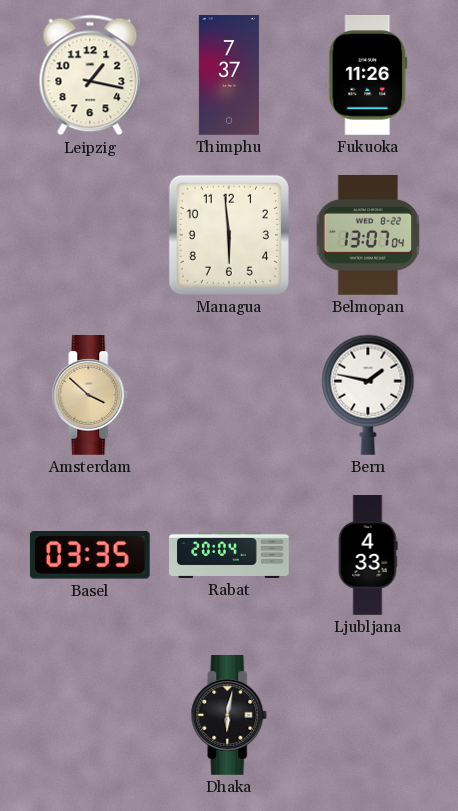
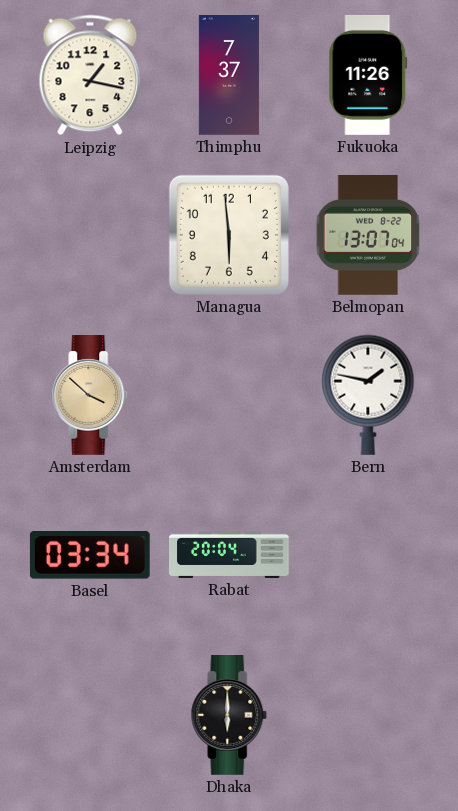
Basel: 03:35 -> 03:34 (90, 556)
Ljubljana: 4:33 -> none (368, 556)
Dhaka: 6:02 -> 6:00 (229, 716)
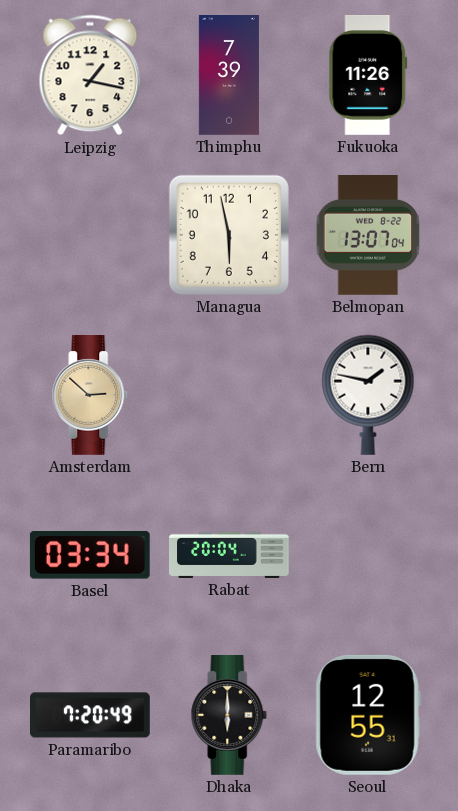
Thimphu: 7:37 -> 7:39 (229, 76)
Managua: 5:59 -> 5:58 (229, 235)
Amsterdam: 3:52 -> 2:52 (90, 396)
Paramaribo: none -> 7:20 (91, 715)
Seoul: none -> 12:55 (368, 715)
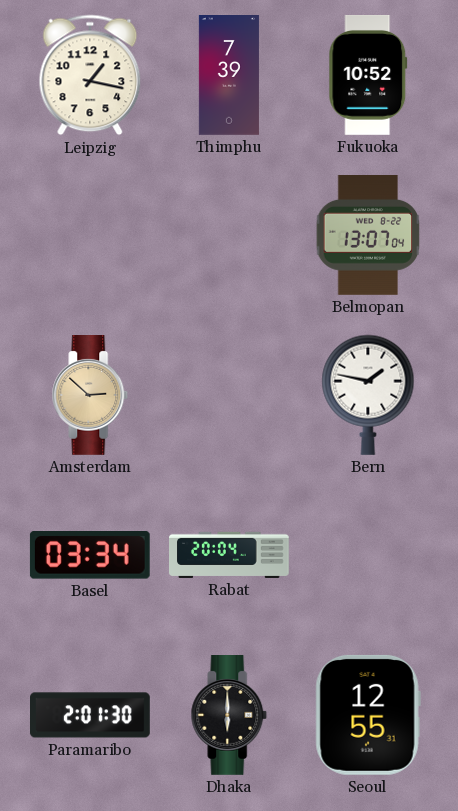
Fukuoka: 11:26 -> 10:52 (368, 76)
Managua: 5:58 -> none (229, 235)
Paramaribo: 7:20 -> 2:01 (91, 715)
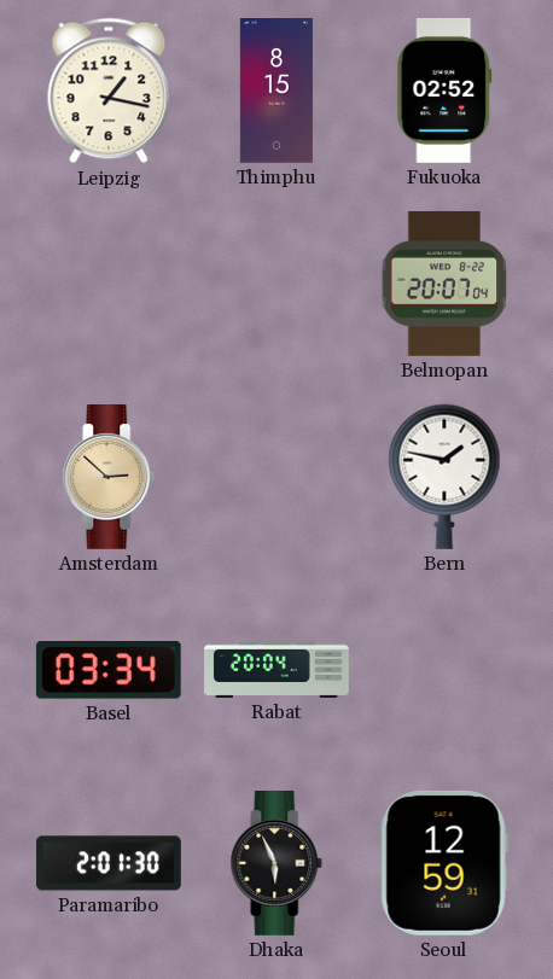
Thimphu: 7:39 -> 8:15 (276, 92)
Fukuoka: 10:52 -> 02:52 (444, 92)
Belmopan: 13:07 -> 20:07 (444, 285)
Dhaka: 6:00 -> 5:56 (276, 864)
Seoul: 12:55 -> 12:59 (444, 863)
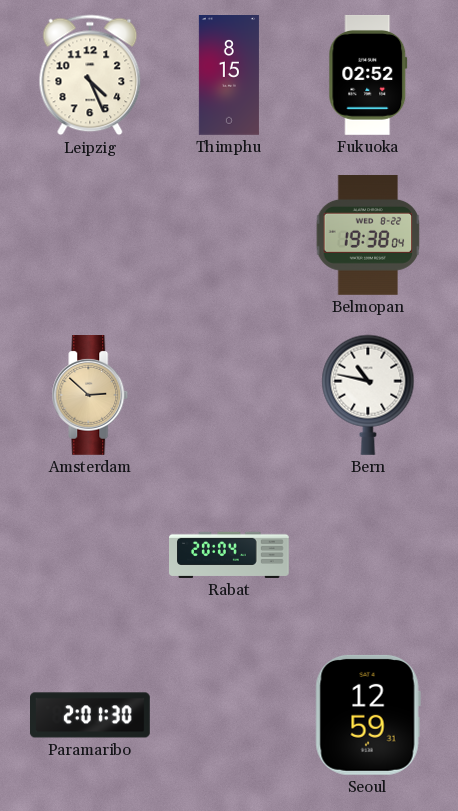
Leipzig: 1:17 -> 4:26 (90, 75)
Belmopan: 20:07 -> 19:38 (368, 236)
Bern: 1:47 -> 10:47 (368, 395)
Basel: 03:34 -> none (109, 671)
Dhaka: 5:56 -> none (276, 864)
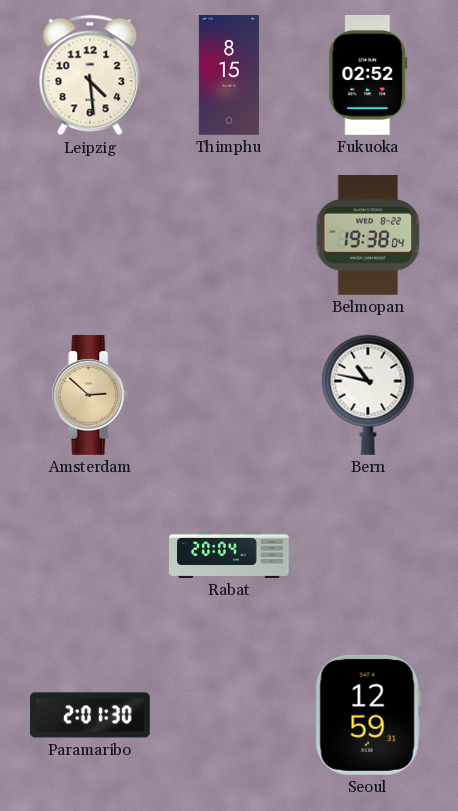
Leipzig: 4:26 -> 4:29 (90, 75)
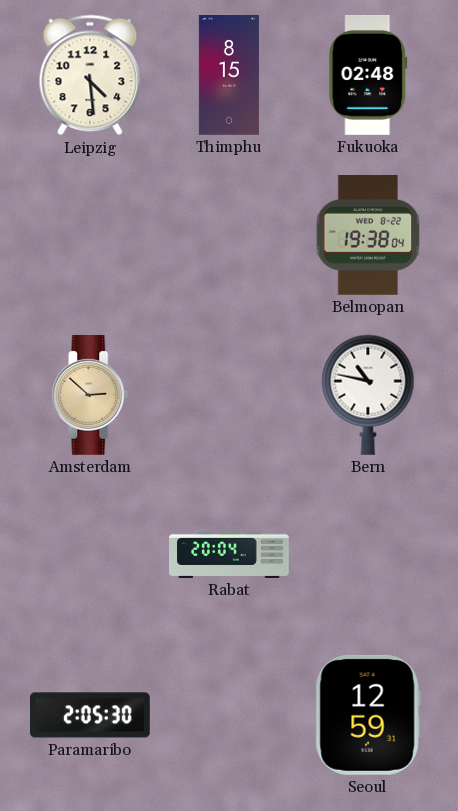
Fukuoka: 02:52 -> 02:48 (368, 76)
Paramaribo: 2:01 -> 2:05 (91, 715)
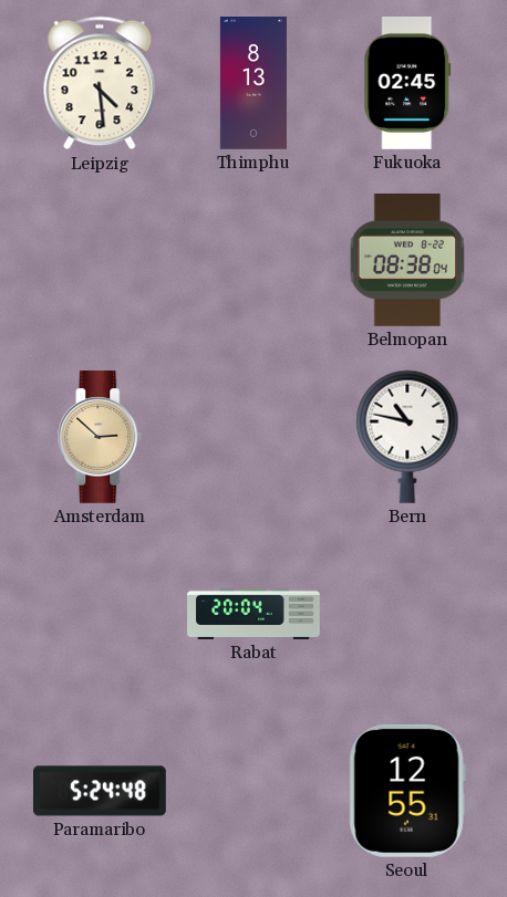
Thimphu: 8:15 -> 8:13 (253, 84)
Fukuoka: 02:48 -> 02:45 (407, 84)
Belmopan: 19:38 -> 08:38 (407, 261)
Paramaribo: 2:05 -> 5:24 (101, 791)
Seoul: 12:59 -> 12:55 (407, 791)
